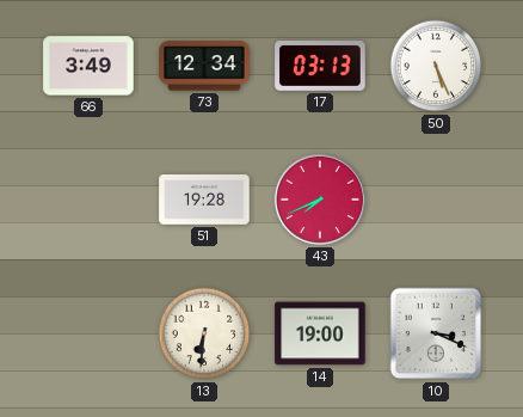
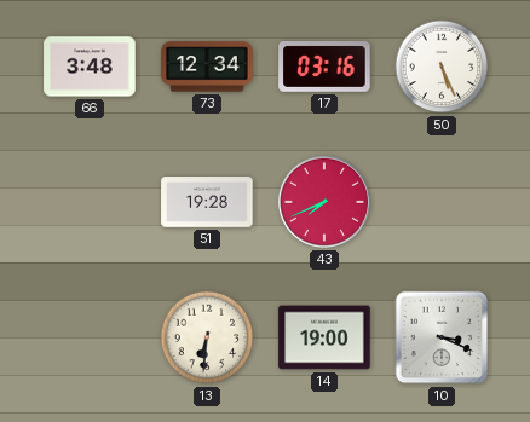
66: 3:49 -> 3:48 (90, 67)
17: 03:13 -> 03:16 (324, 68)
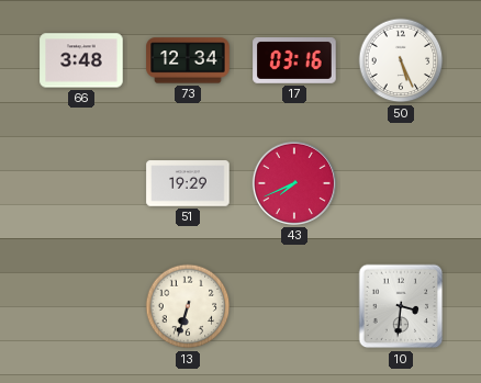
51: 19:28 -> 19:29 (188, 183)
13: 6:31 -> 6:33 (188, 306)
14: 19:00 -> none (324, 337)
10: 3:19 -> 3:31 (401, 306)
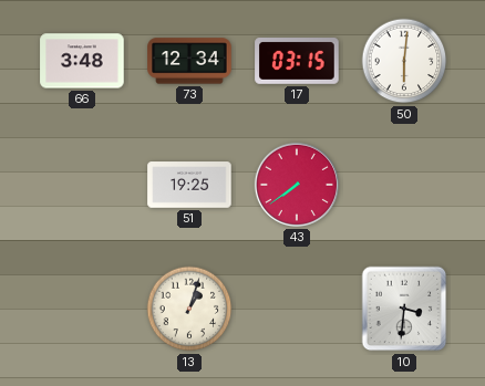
17: 03:16 -> 03:15 (297, 62)
50: 5:26 -> 6:01 (404, 61)
51: 19:29 -> 19:25 (189, 185)
43: 7:41 -> 7:39 (297, 185)
13: 6:33 -> 1:03 (189, 309)
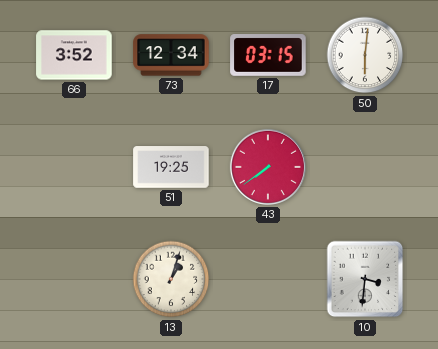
66: 3:48 -> 3:52 (74, 55)
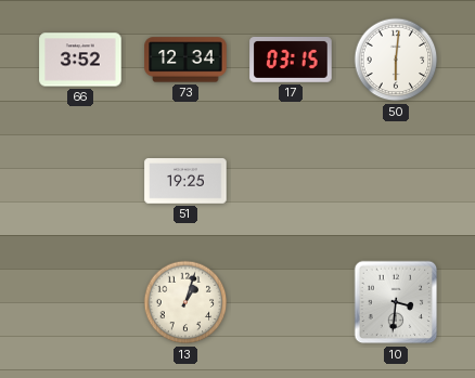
43: 7:39 -> none (268, 167)
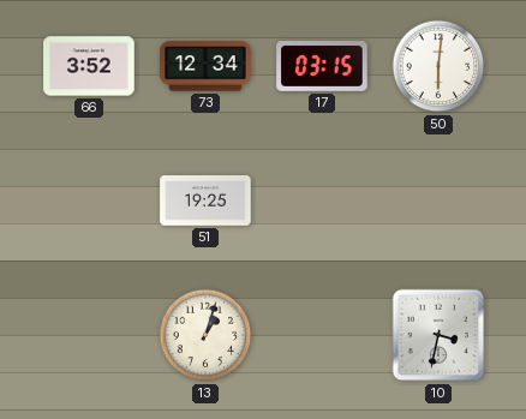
10: 3:31 -> 3:32 (438, 335)
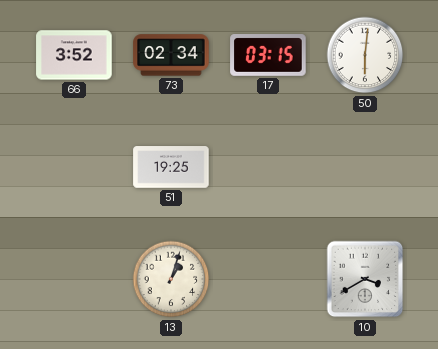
73: 12:34 -> 02:34 (171, 55)
10: 3:32 -> 3:40 (365, 279)
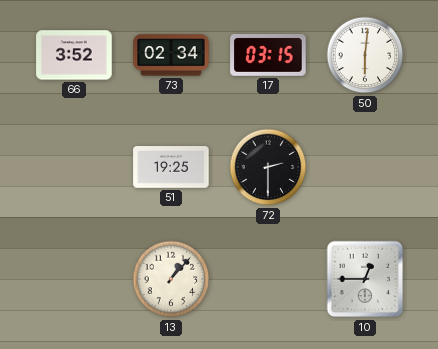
72: none -> 2:30 (268, 167)
13: 1:03 -> 1:07 (171, 279)
10: 3:40 -> 12:45 (365, 279)
